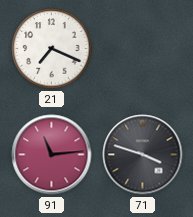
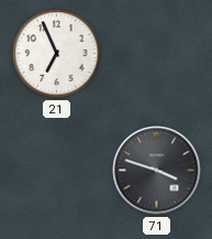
21: 7:19 -> 6:56 (57, 54)
91: 11:14 -> none (52, 155)
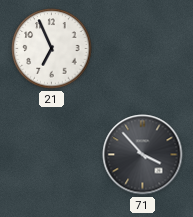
71: 3:48 -> 3:53 (143, 155)
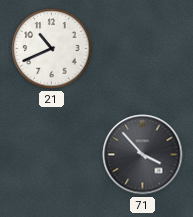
21: 6:56 -> 10:41 (52, 49)
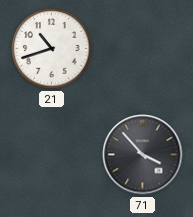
21: 10:41 -> 10:42 (52, 49)
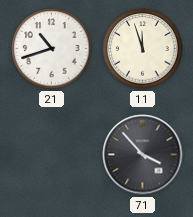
11: none -> 11:57 (143, 49)
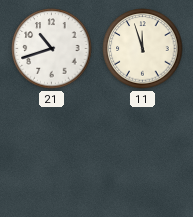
71: 3:53 -> none (143, 155)
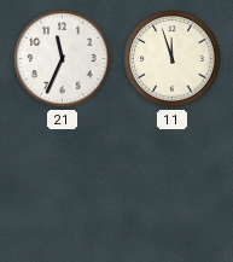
21: 10:42 -> 11:34 (63, 59)
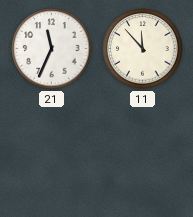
11: 11:57 -> 11:53 (143, 49)
